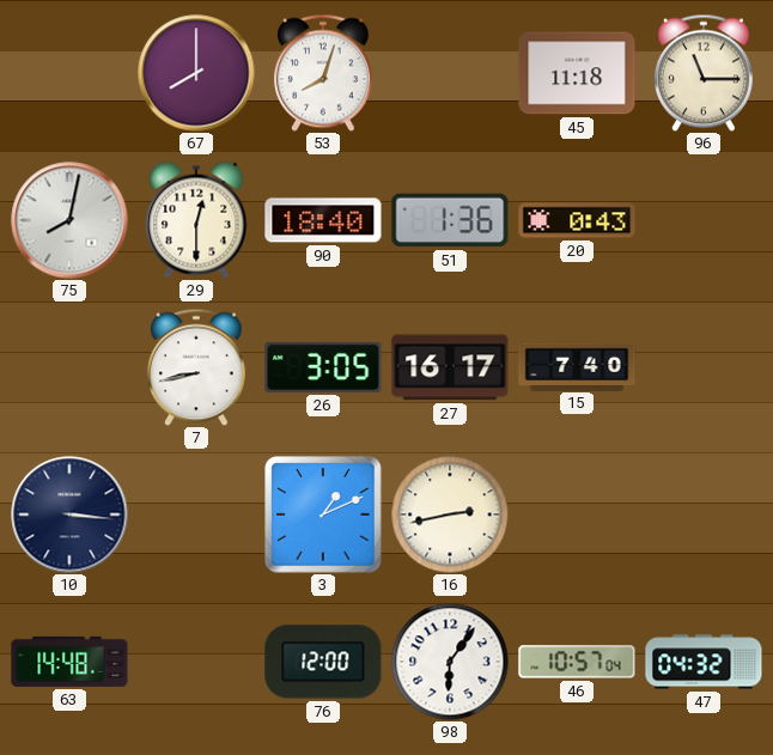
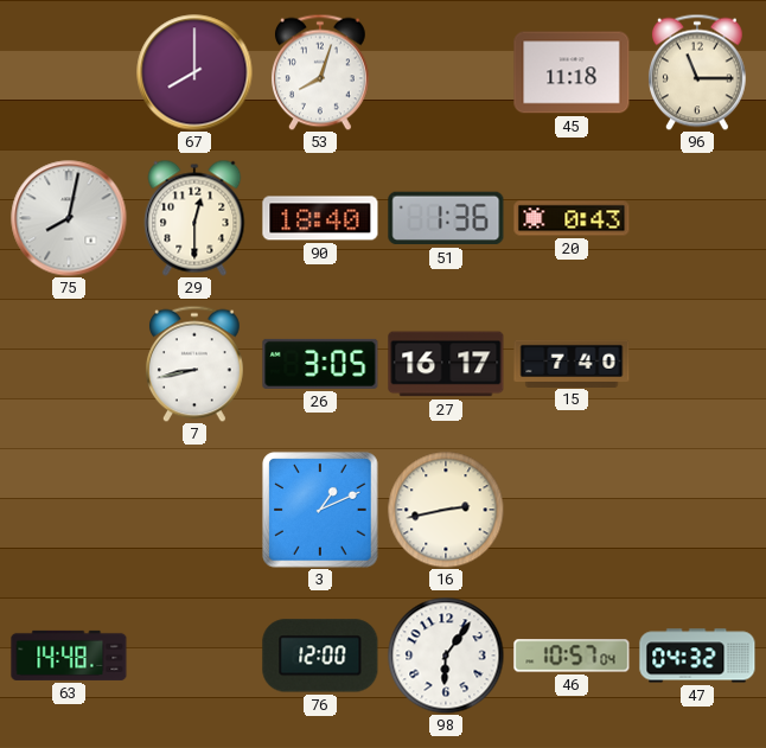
10: 3:16 -> none (69, 515)
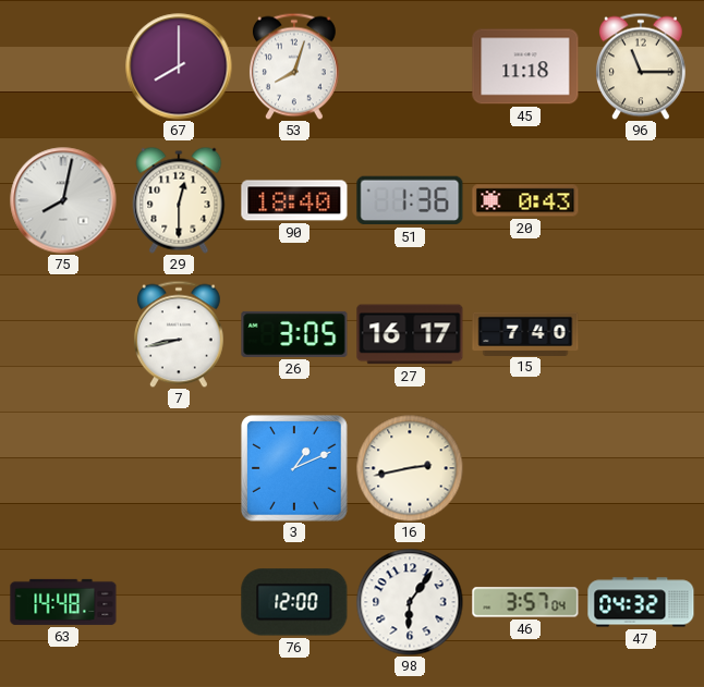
46: 10:57 -> 3:57 (525, 602)
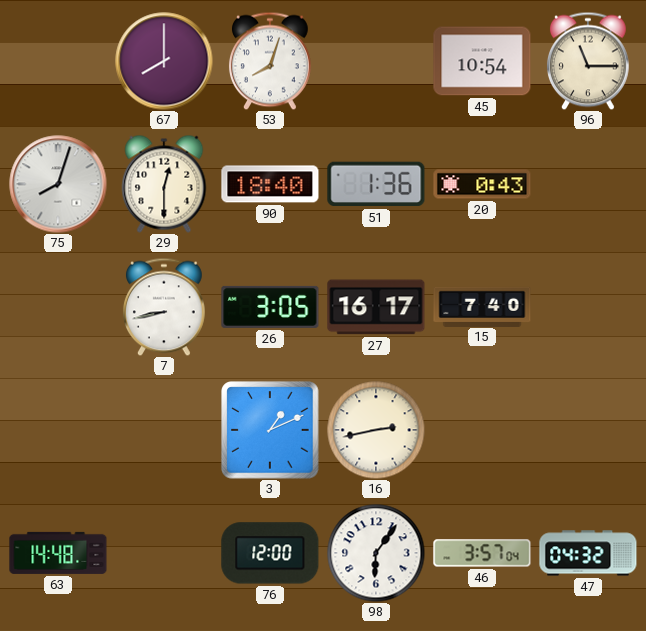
45: 11:18 -> 10:54 (482, 61)
75: 8:02 -> 8:03 (58, 184)
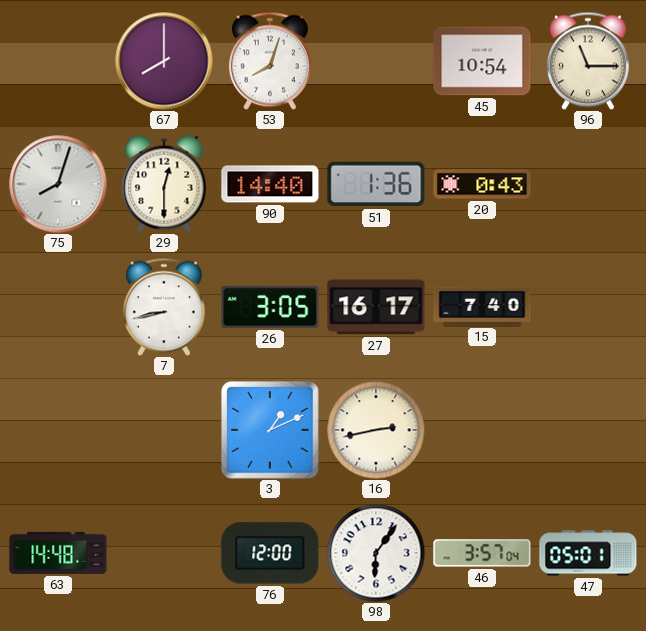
90: 18:40 -> 14:40 (270, 184)
47: 04:32 -> 05:01 (588, 553)
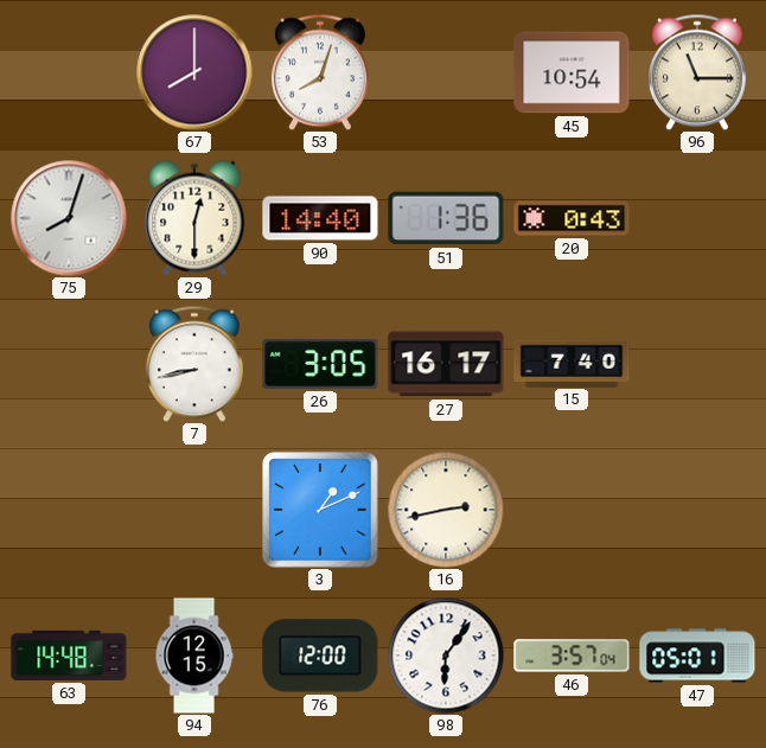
94: none -> 12:15 (194, 656)
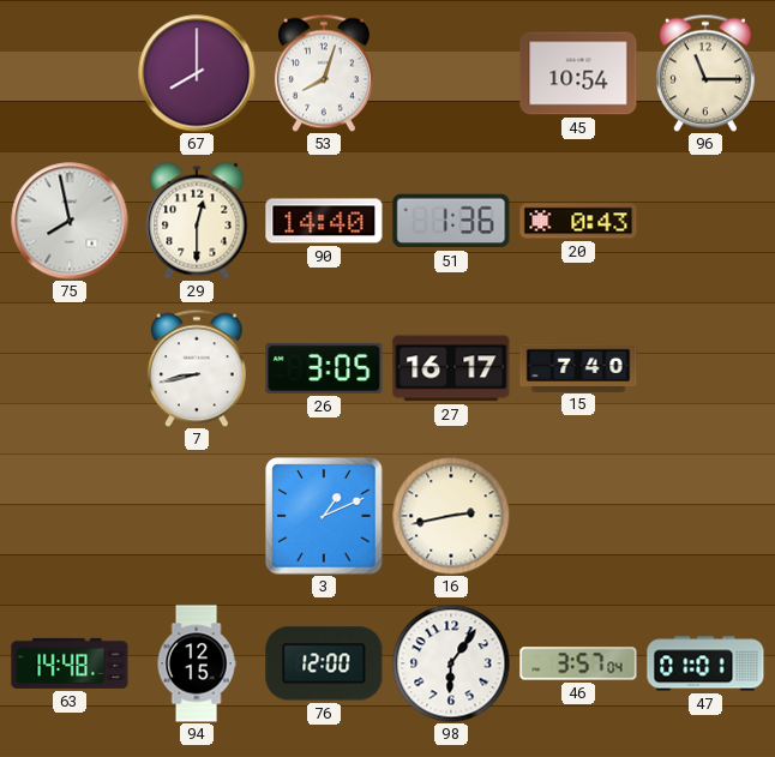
75: 8:03 -> 7:58 (70, 221)
47: 05:01 -> 01:01 (705, 663)
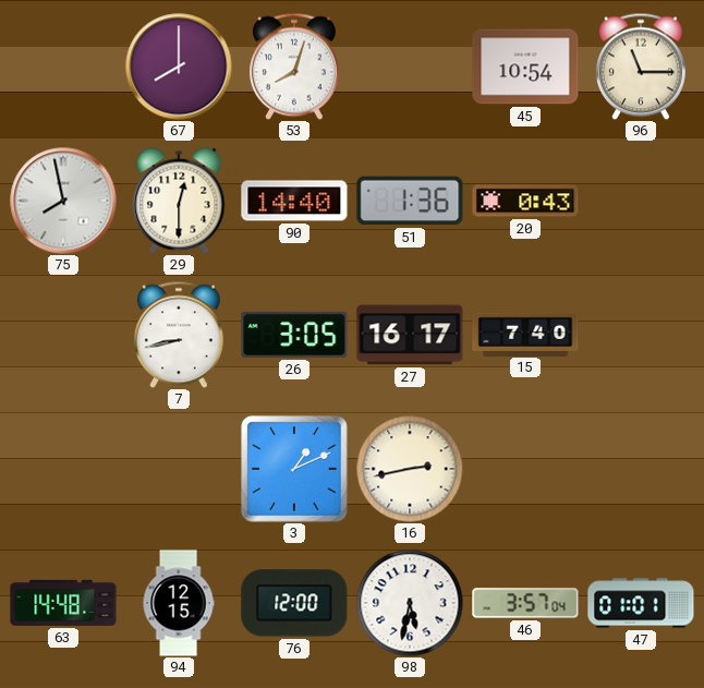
98: 6:06 -> 5:32 (410, 603)
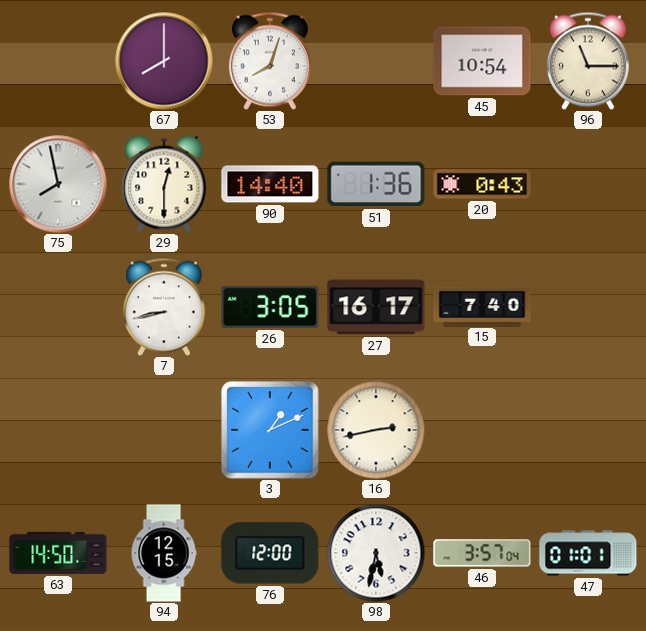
63: 14:48 -> 14:50 (58, 553)
